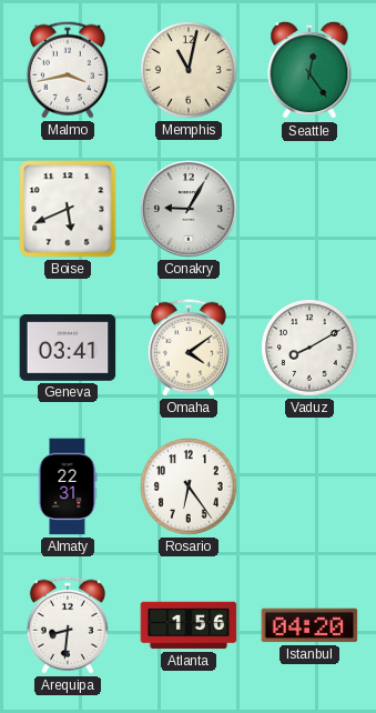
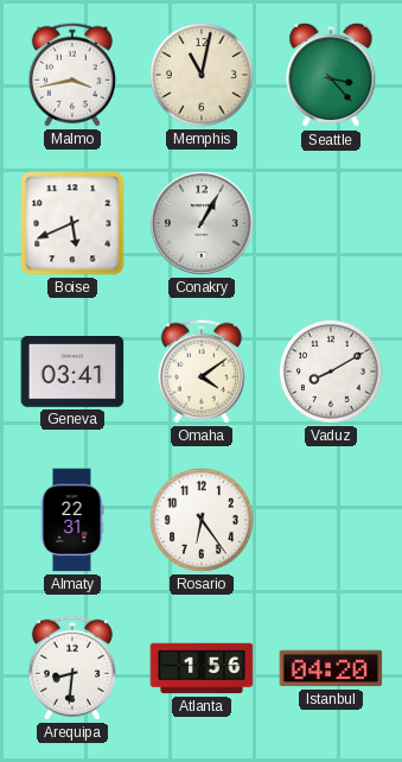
Seattle: 12:24 -> 3:23 (331, 75)
Conakry: 9:05 -> 1:05 (203, 224)
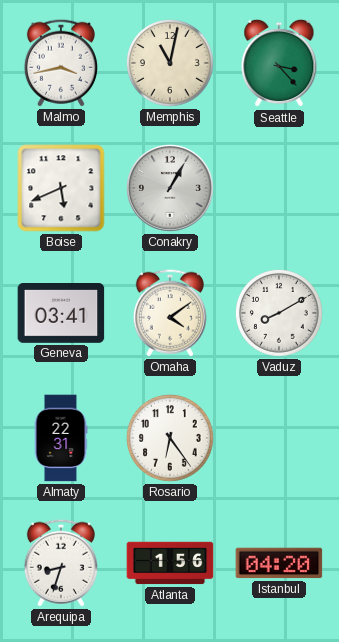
Arequipa: 8:31 -> 8:33 (61, 563)
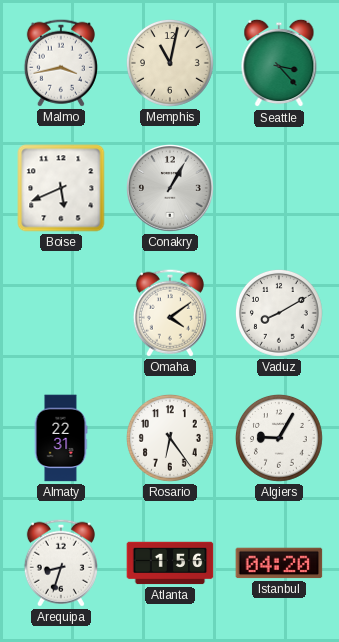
Geneva: 03:41 -> none (61, 314)
Algiers: none -> 9:05 (280, 439)
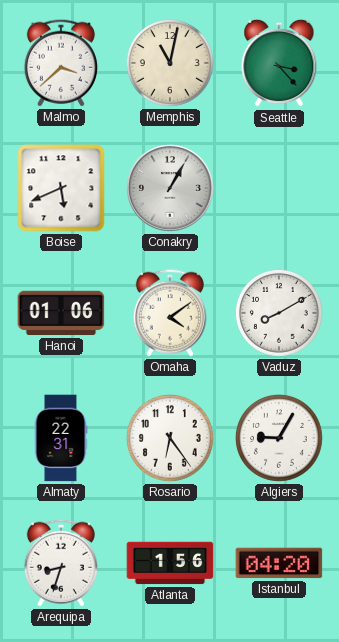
Malmo: 3:43 -> 3:38 (61, 63)
Hanoi: none -> 01:06 (61, 313)
